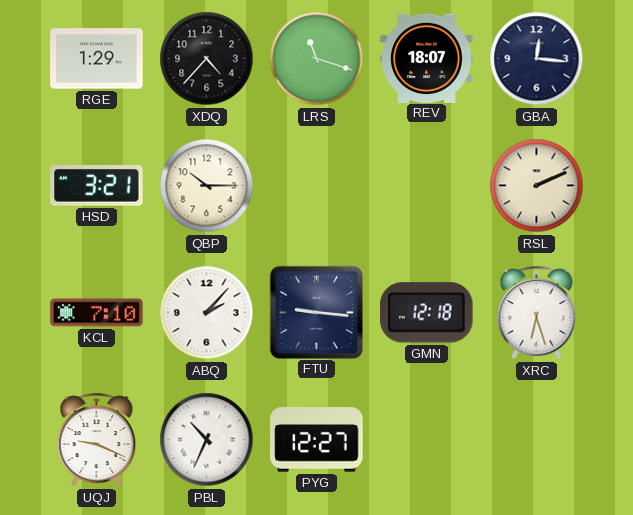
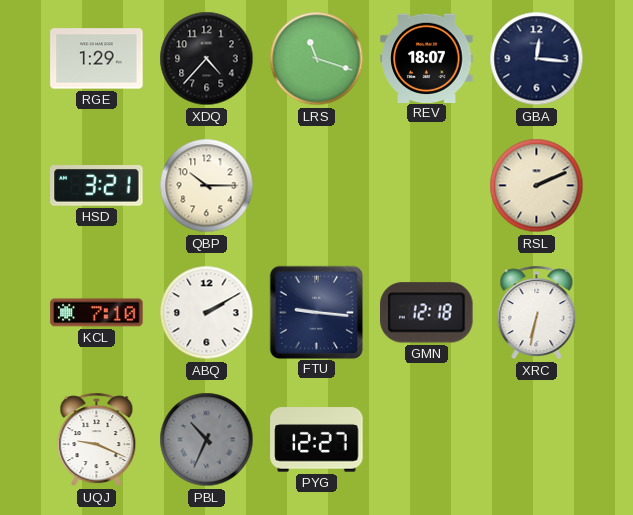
ABQ: 2:07 -> 2:10 (207, 313)
XRC: 6:27 -> 6:32 (537, 313)
PBL dial: white -> grey (207, 440)
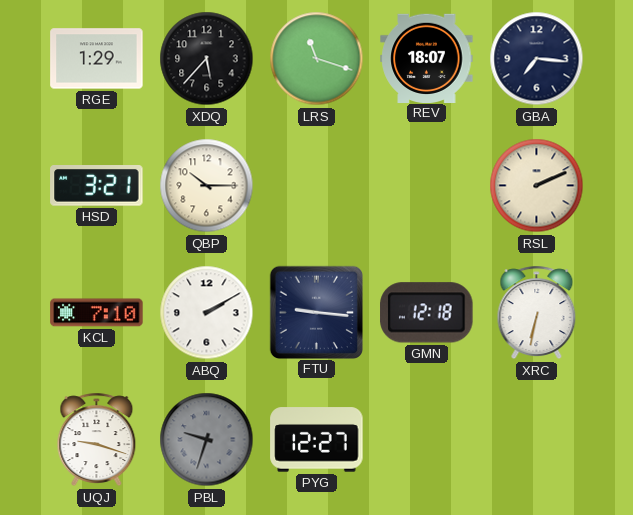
XDQ: 4:37 -> 5:37 (207, 59)
GBA: 12:16 -> 7:16 (537, 59)
UQJ: 9:19 -> 9:18 (97, 440)
PBL: 10:34 -> 9:33 (207, 440)
